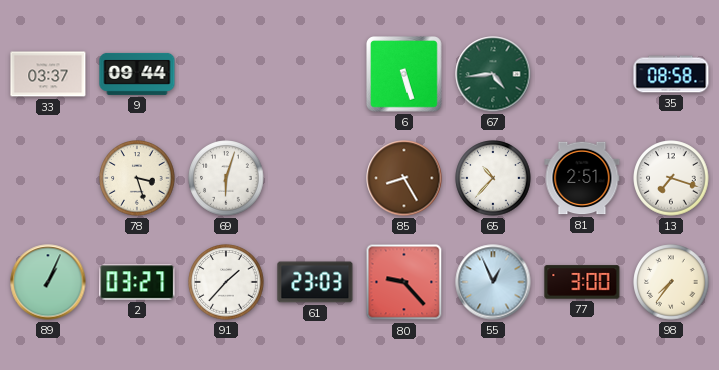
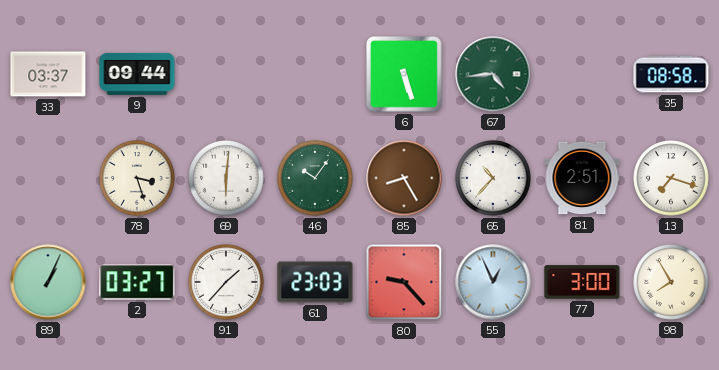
69: 6:03 -> 6:01 (226, 178)
46: none -> 10:06 (315, 178)
98: 7:36 -> 7:55 (671, 282)
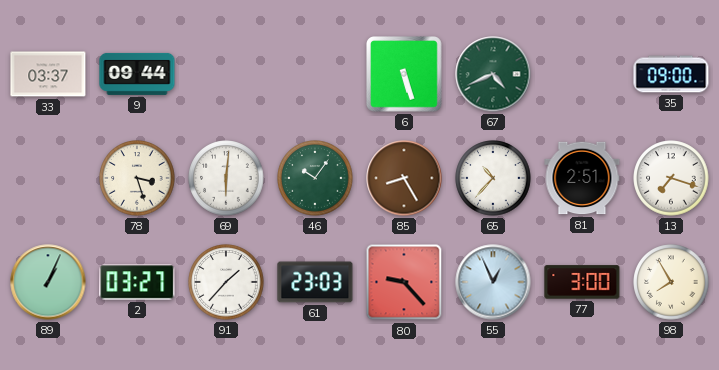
67: 4:44 -> 4:41 (493, 74)
35: 08:58 -> 09:00 (671, 74)
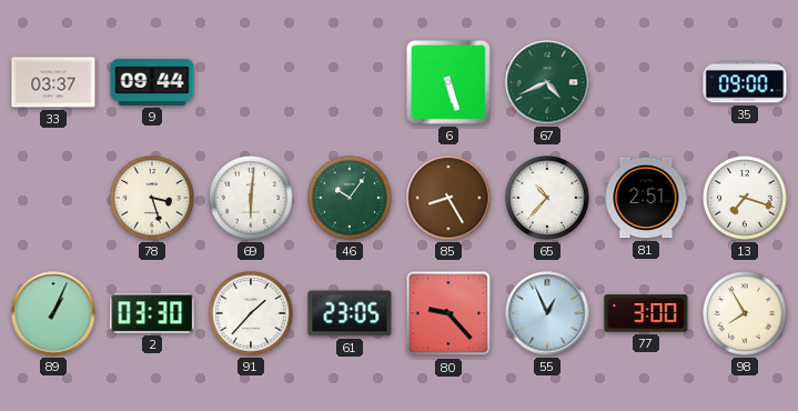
2: 03:27 -> 03:30 (152, 313)
61: 23:03 -> 23:05 (350, 313)
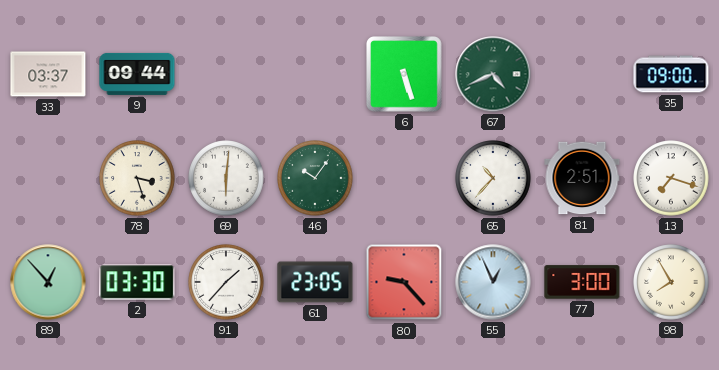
85: 8:25 -> none (448, 198)
89: 1:04 -> 12:53 (48, 282)
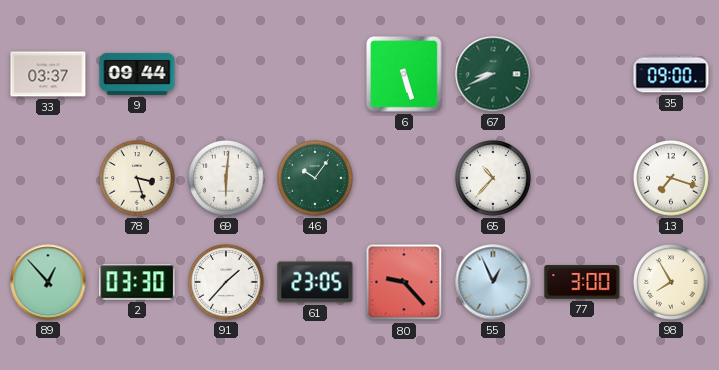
67: 4:41 -> 8:41 (493, 74)
81: 2:51 -> none (582, 178)
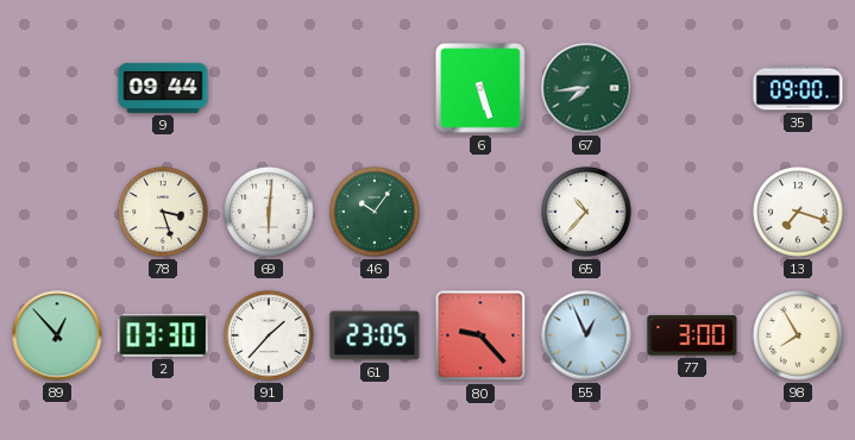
33: 03:37 -> none (48, 74)
67: 8:41 -> 7:44 (586, 88)
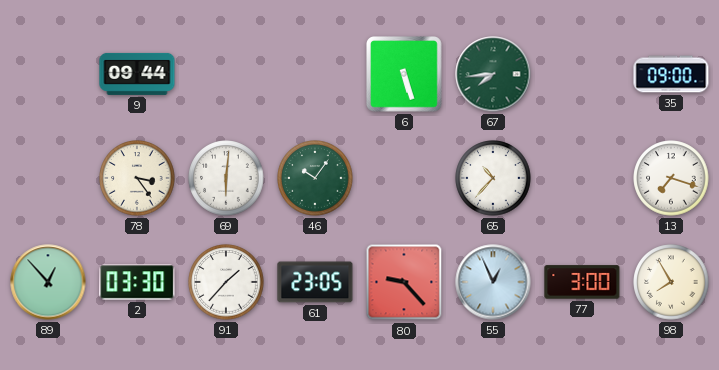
78: 3:27 -> 3:24 (137, 178)
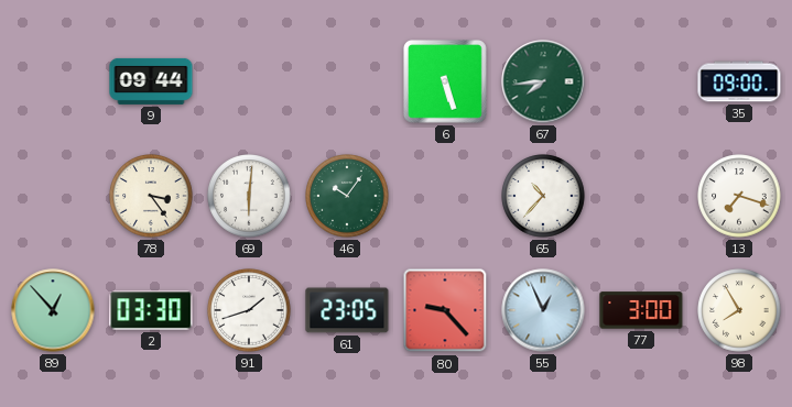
91: 1:37 -> 1:42 (249, 310)
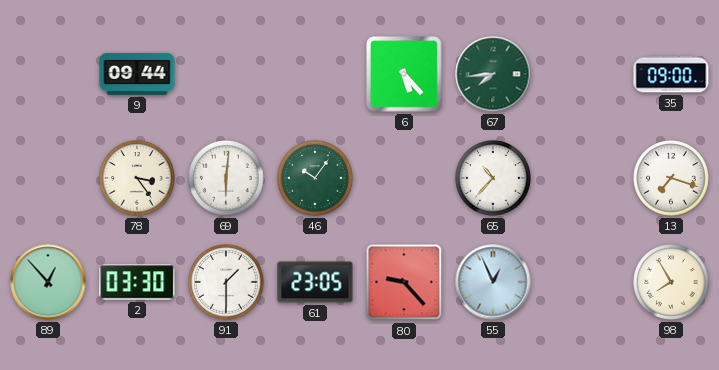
6: 5:27 -> 5:23 (404, 74)
91: 1:42 -> 1:30 (226, 282)
77: 3:00 -> none (641, 310)
